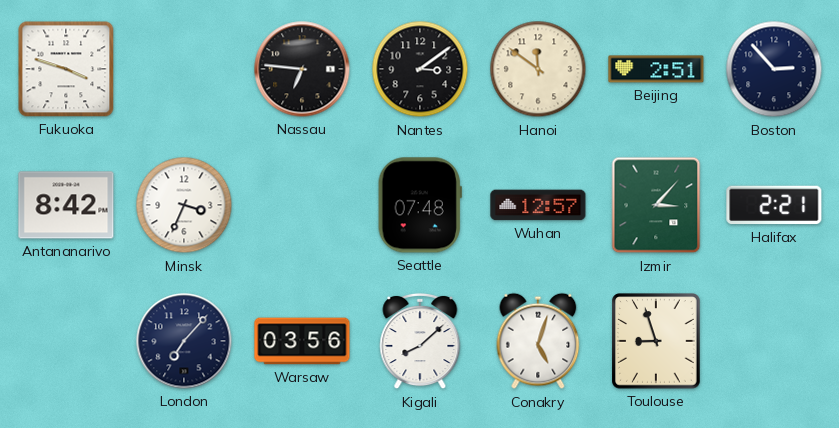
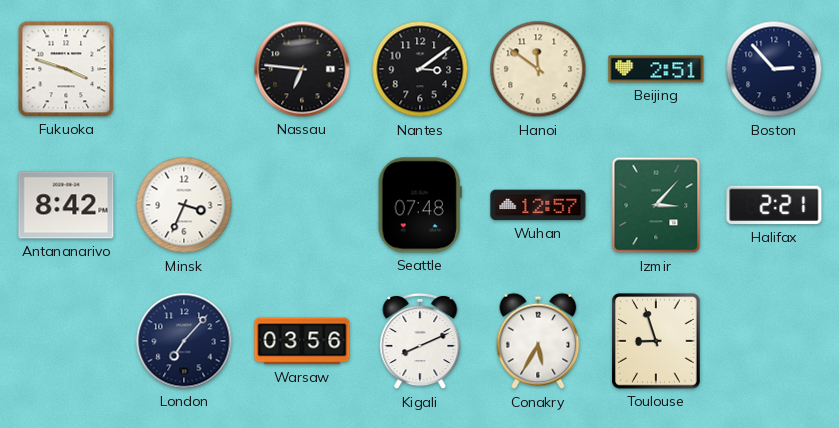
Kigali: 8:08 -> 8:11 (420, 341)
Conakry: 5:03 -> 5:35 (538, 341)
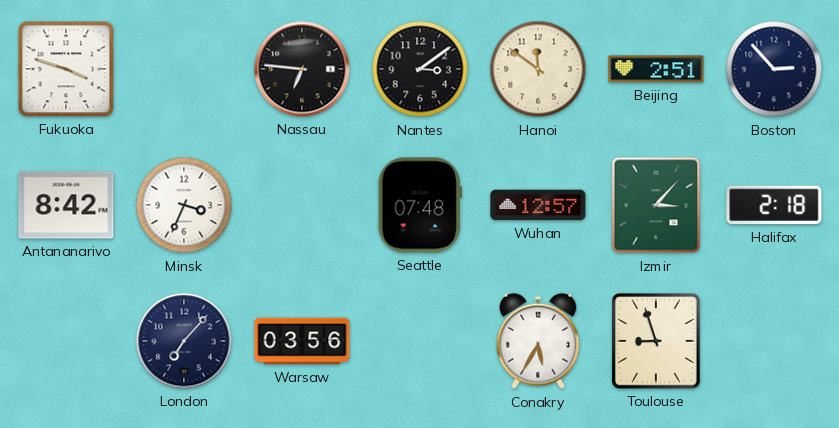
Halifax: 2:21 -> 2:18 (774, 205)
Kigali: 8:11 -> none (420, 341)
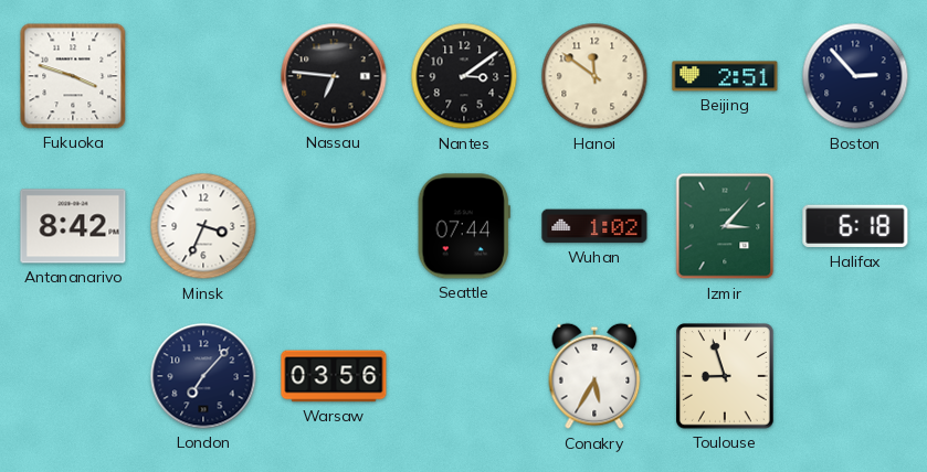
Seattle: 07:48 -> 07:44 (464, 226)
Wuhan: 12:57 -> 1:02 (594, 226)
Halifax: 2:18 -> 6:18 (855, 226)
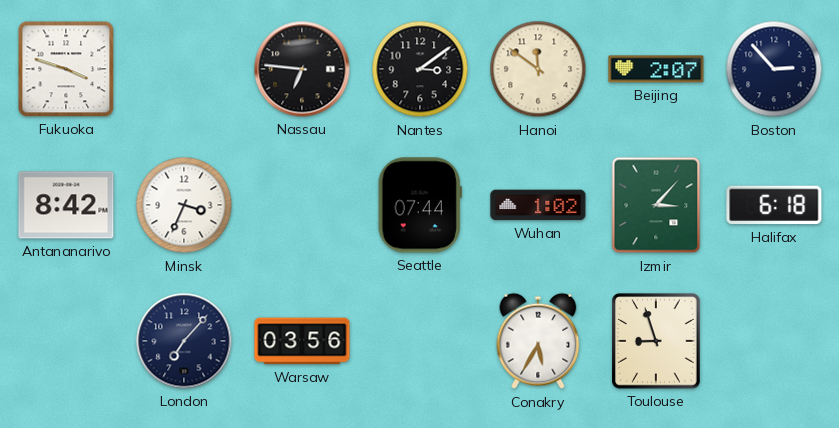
Beijing: 2:51 -> 2:07 (656, 69)
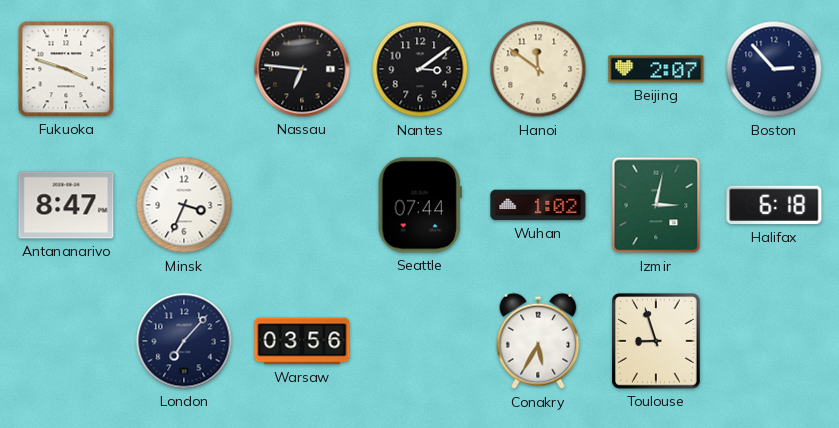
Antananarivo: 8:42 -> 8:47 (66, 205)
Izmir: 3:07 -> 3:02 (656, 205)
